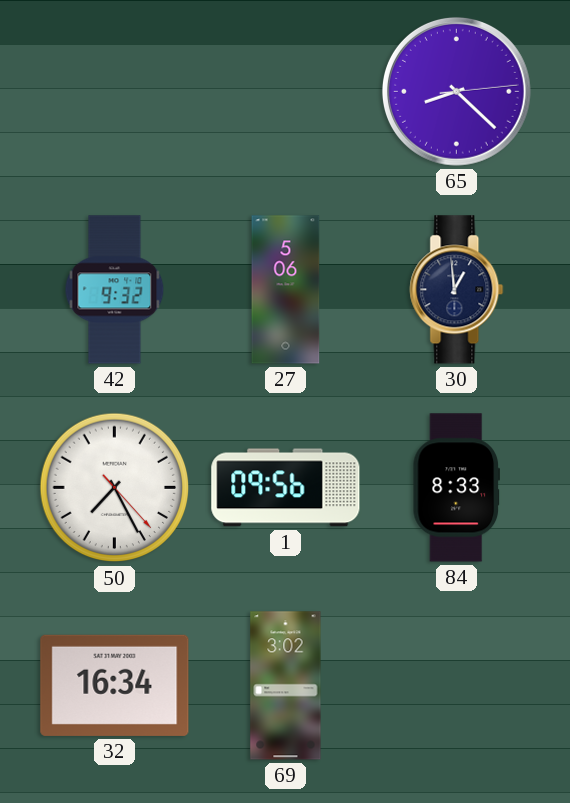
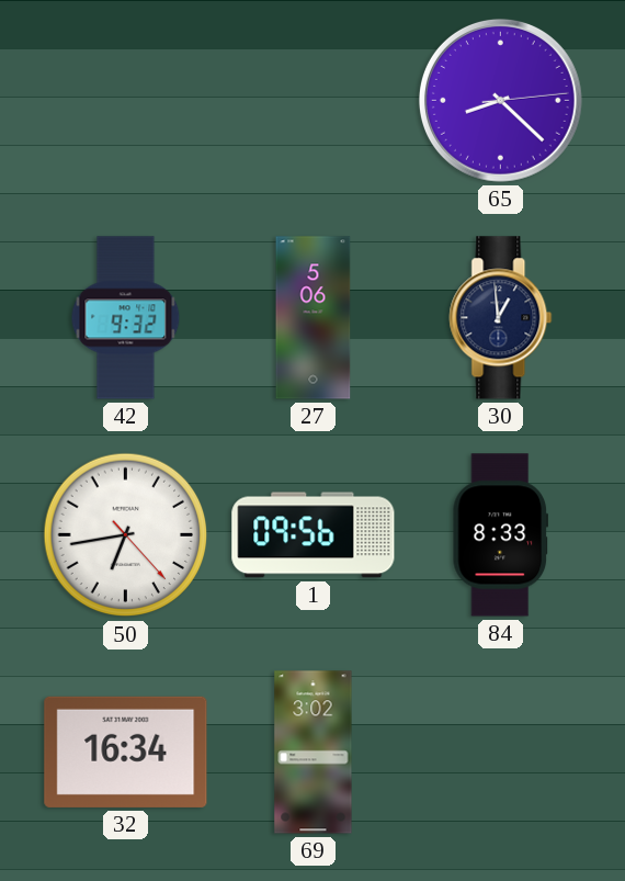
50: 7:25 -> 6:43 (126, 535)
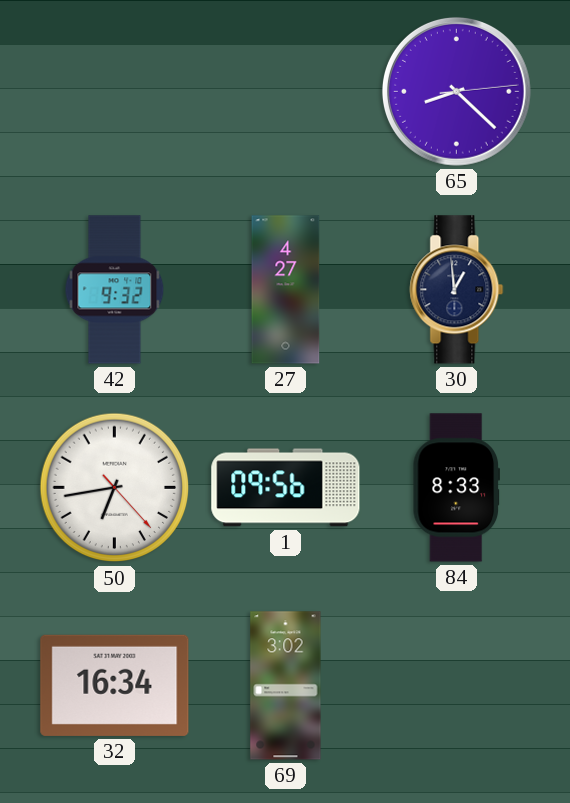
27: 5:06 -> 4:27 (286, 290)
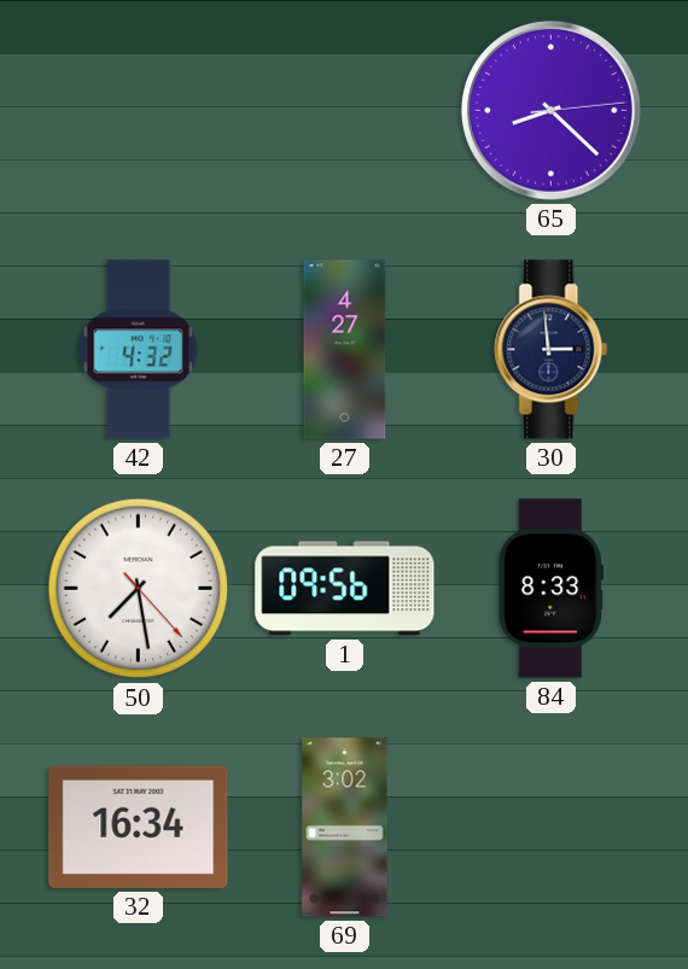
42: 9:32 -> 4:32 (139, 350)
30: 12:59 -> 2:59 (552, 350)
50: 6:43 -> 7:28 (139, 589)
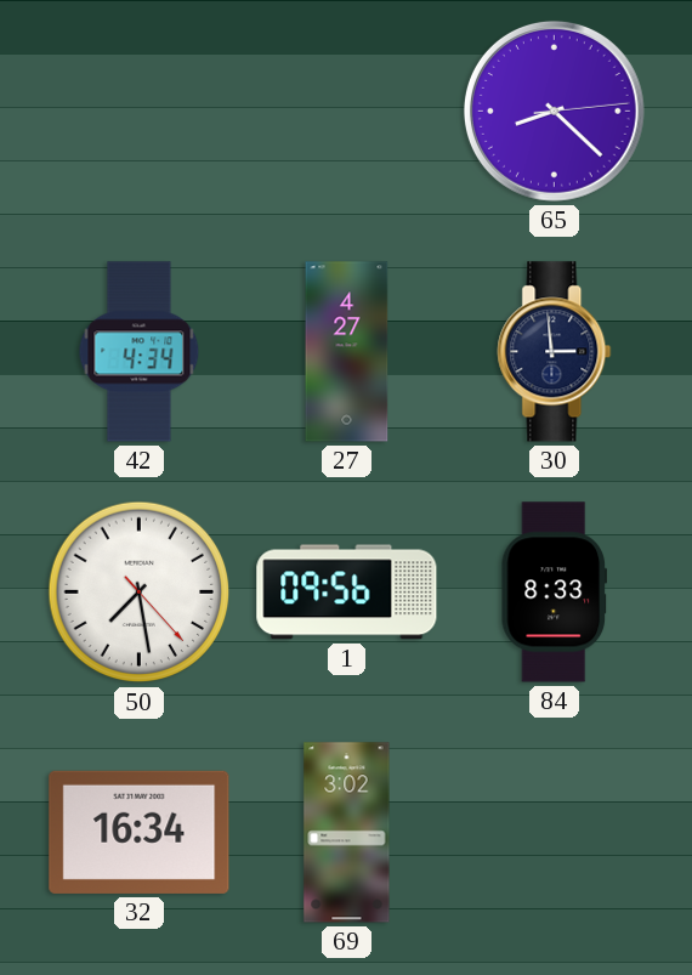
42: 4:32 -> 4:34 (140, 352)
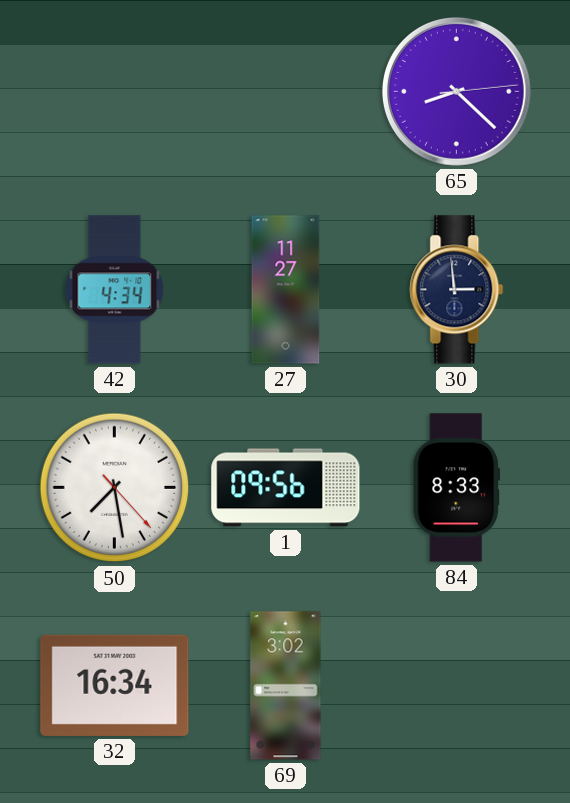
27: 4:27 -> 11:27 (286, 290)
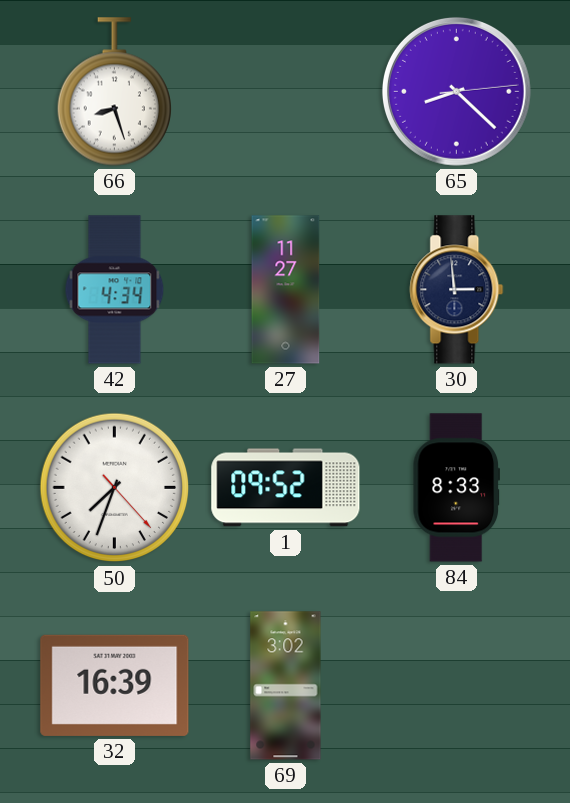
66: none -> 8:27 (114, 92)
50: 7:28 -> 7:33 (115, 488)
1: 09:56 -> 09:52 (286, 488)
32: 16:34 -> 16:39 (115, 685)
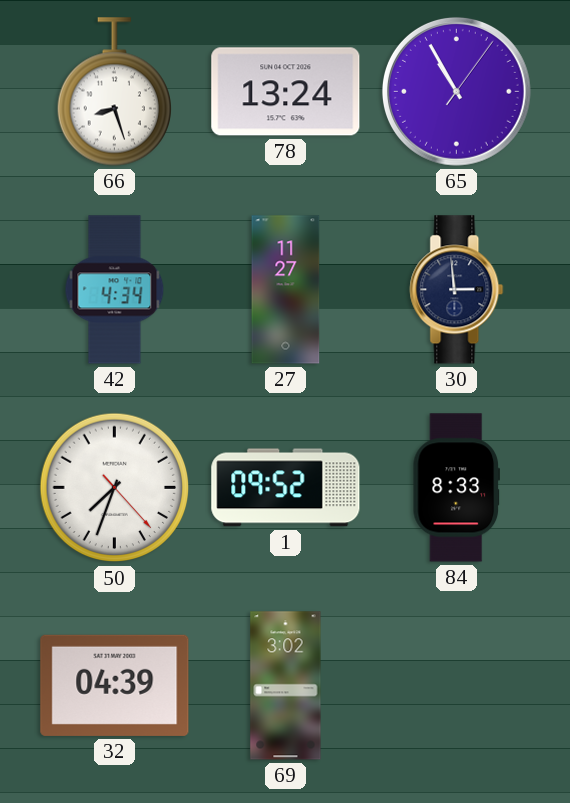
78: none -> 13:24 (286, 92)
65: 8:22 -> 10:55 (456, 91)
32: 16:39 -> 04:39 (115, 685)
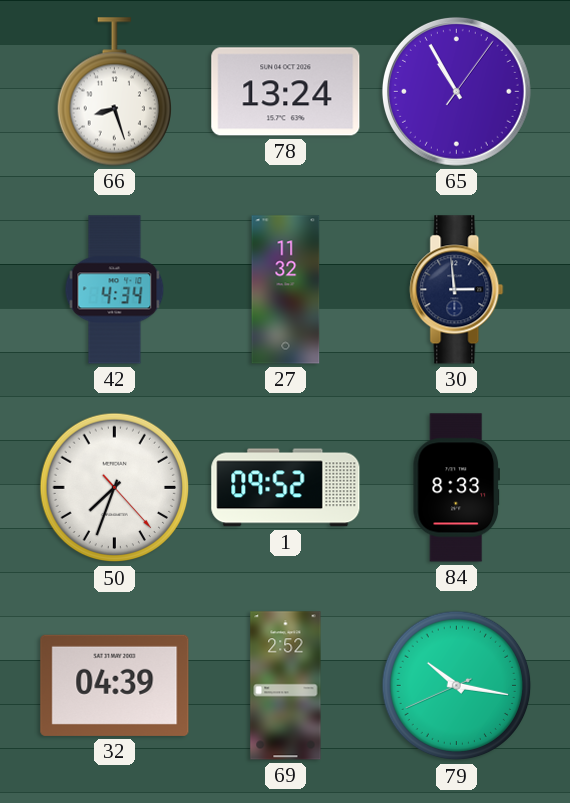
27: 11:27 -> 11:32 (286, 290)
69: 3:02 -> 2:52 (286, 686)
79: none -> 10:16 (457, 686)
